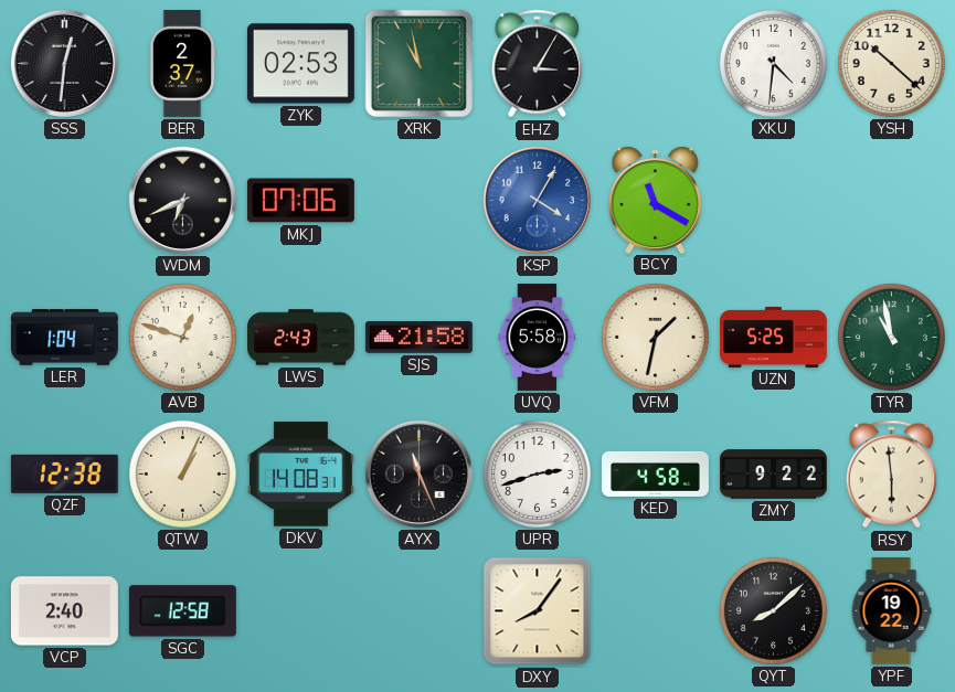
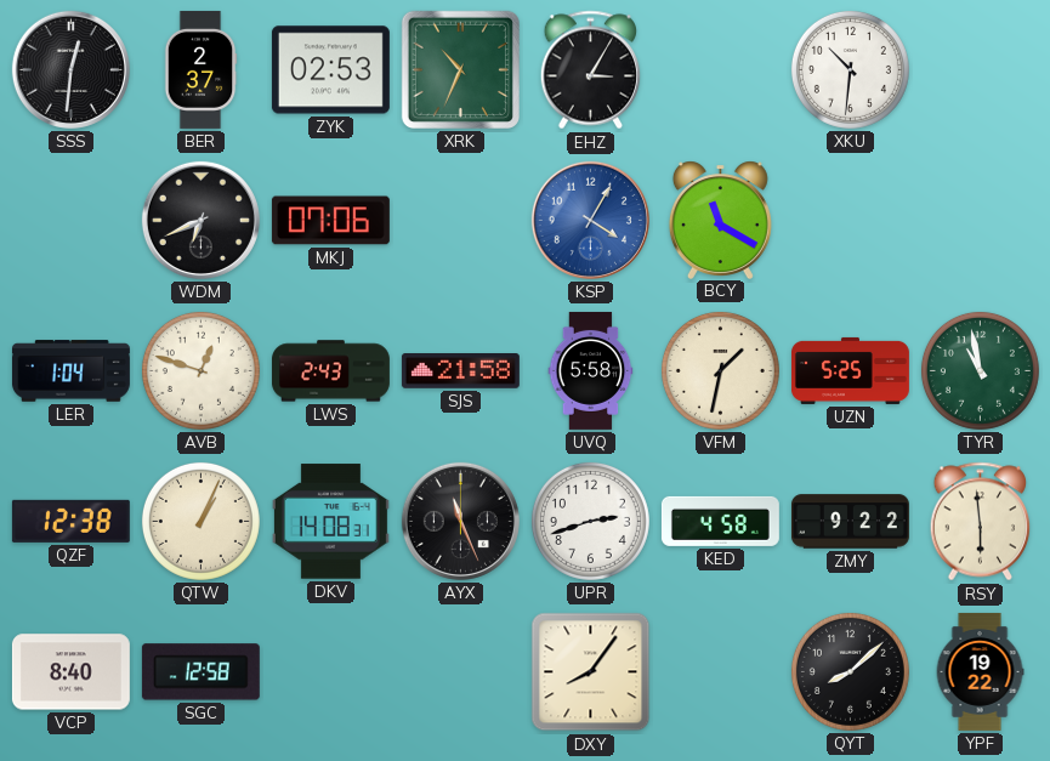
XRK: 10:58 -> 10:34 (460, 69)
XKU: 4:31 -> 10:31 (850, 69)
YSH: 10:22 -> none (891, 63)
VCP: 2:40 -> 8:40 (70, 672)
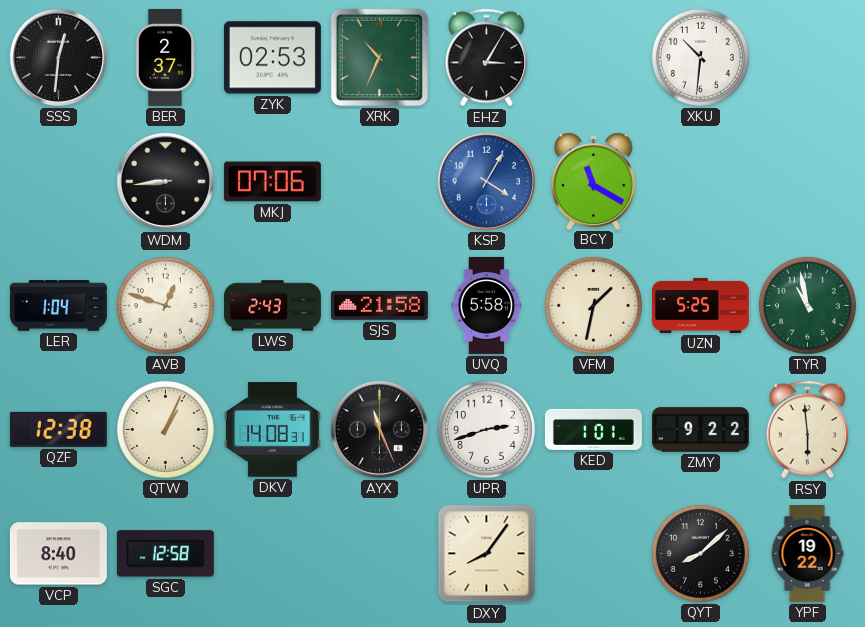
WDM: 6:41 -> 8:44 (165, 181)
KED: 4:58 -> 1:01 (593, 429)
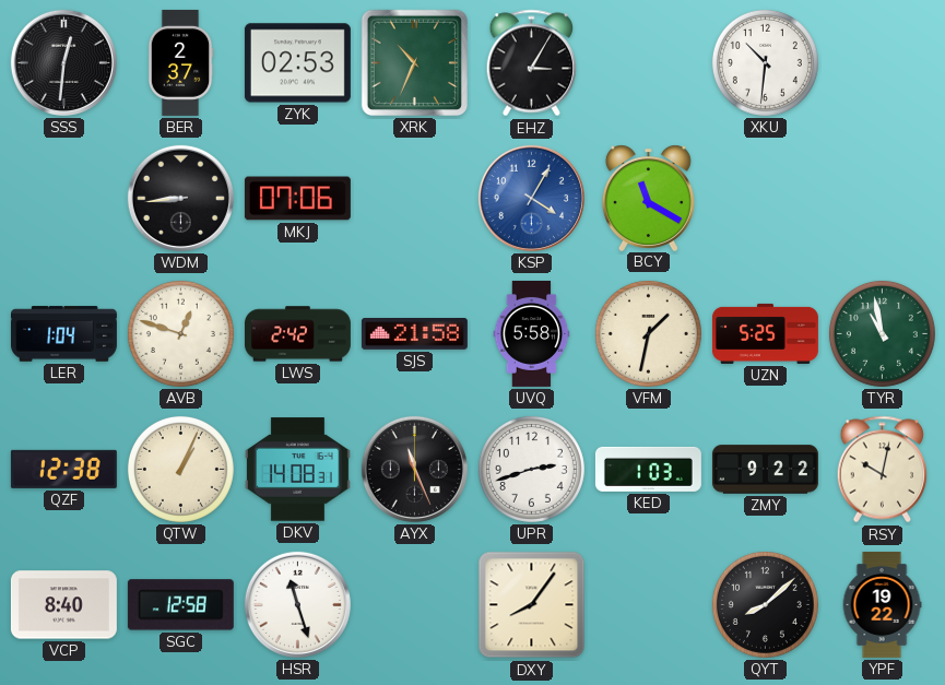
LWS: 2:43 -> 2:42 (297, 334)
KED: 1:01 -> 1:03 (648, 469)
RSY: 5:59 -> 10:02 (883, 470)
HSR: none -> 11:27 (297, 604)
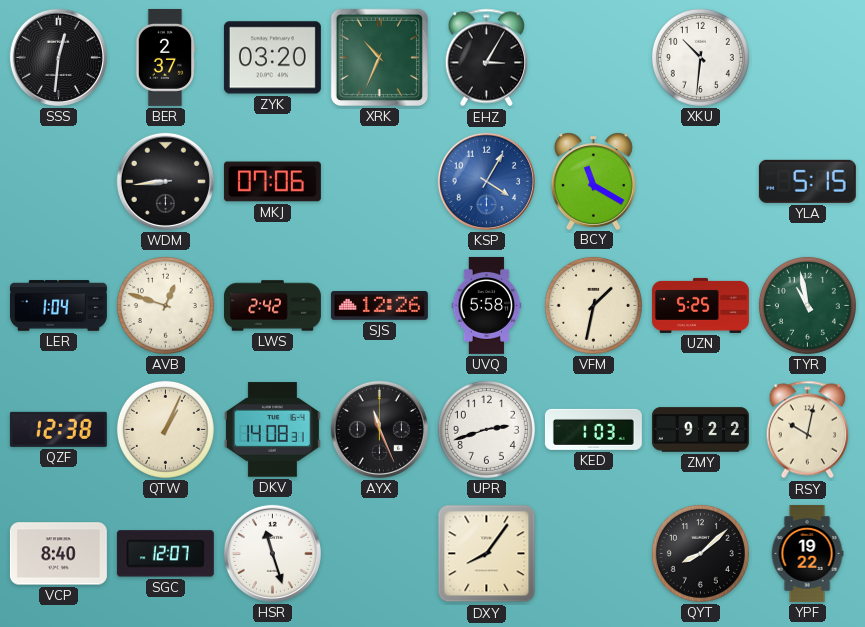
ZYK: 02:53 -> 03:20 (272, 58)
YLA: none -> 5:15 (807, 181)
SJS: 21:58 -> 12:26 (379, 306)
SGC: 12:58 -> 12:07 (165, 554)
